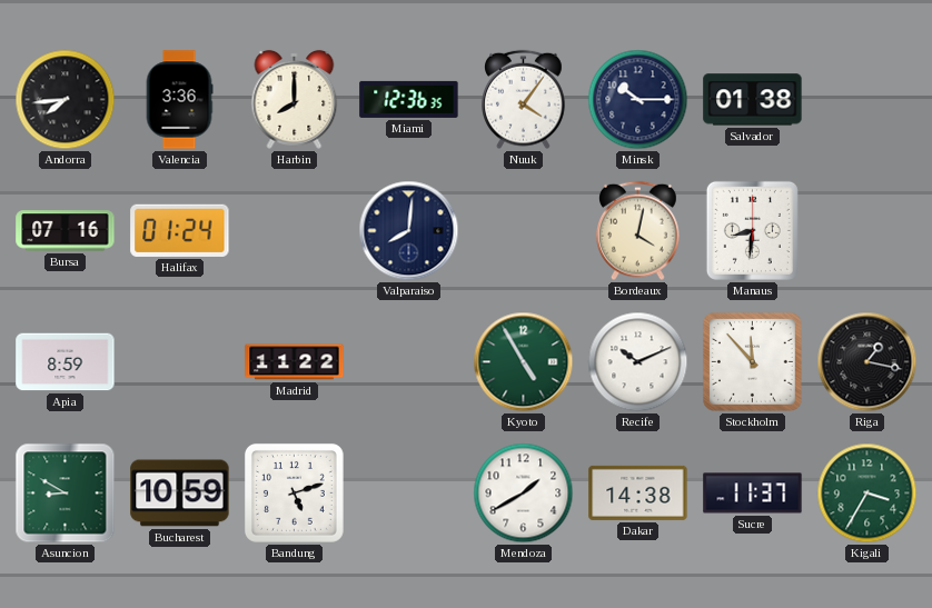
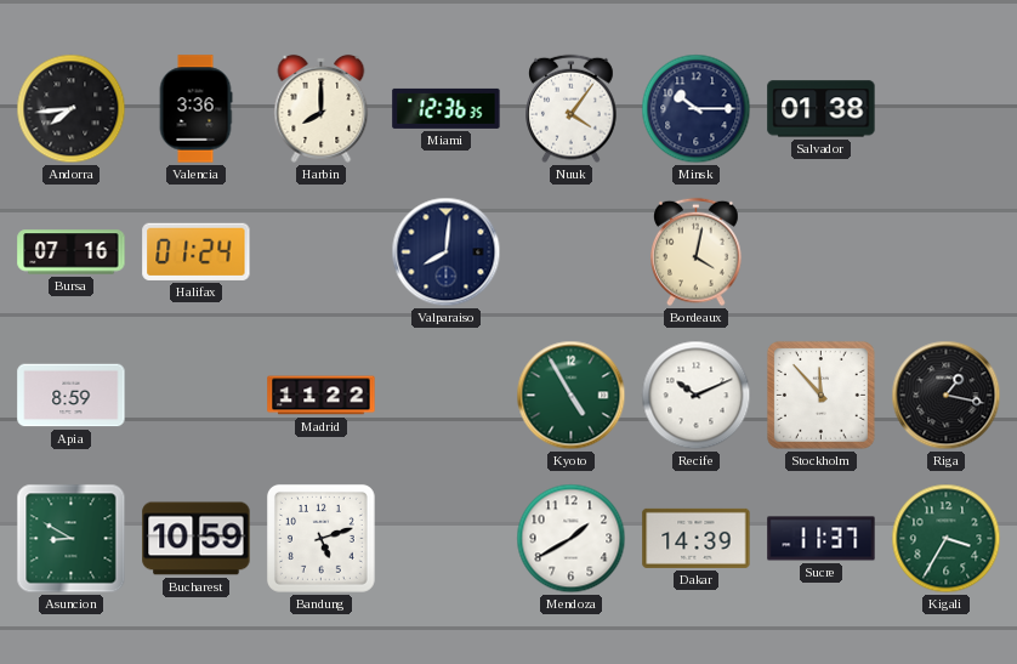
Manaus: 8:31 -> none (752, 230)
Dakar: 14:38 -> 14:39 (697, 538)
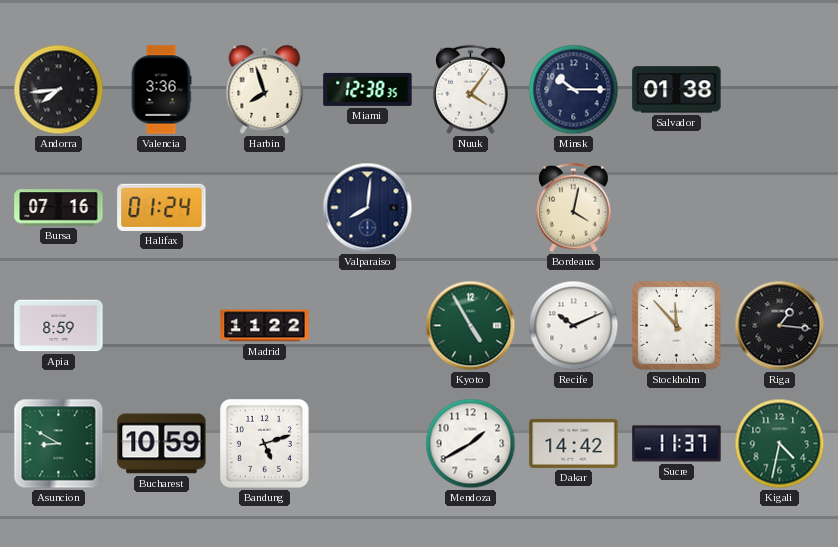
Harbin: 8:00 -> 7:57 (265, 89)
Miami: 12:36 -> 12:38 (368, 89)
Riga: 1:17 -> 1:16 (780, 326)
Dakar: 14:39 -> 14:42 (574, 443)
Kigali: 3:35 -> 4:32 (780, 444)
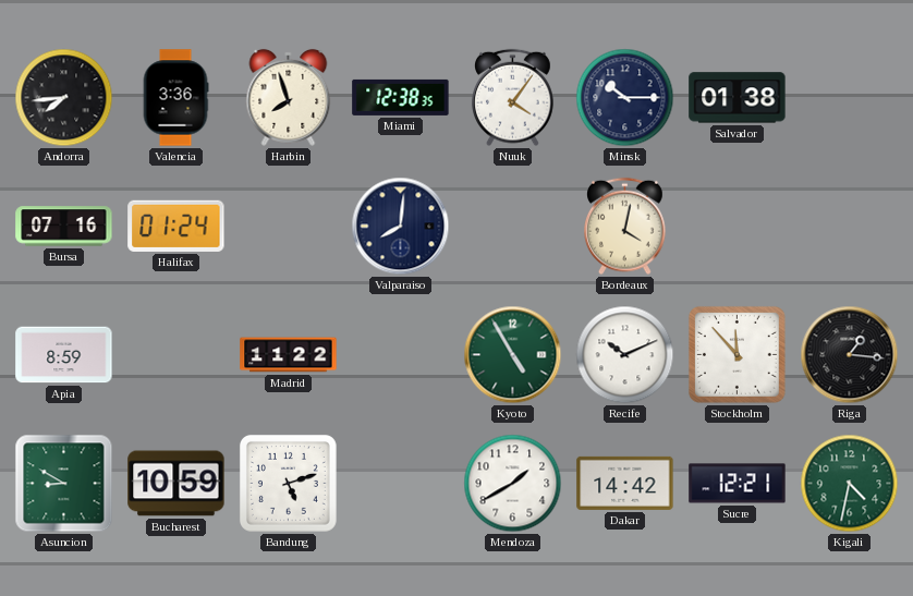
Sucre: 11:37 -> 12:21 (738, 484)
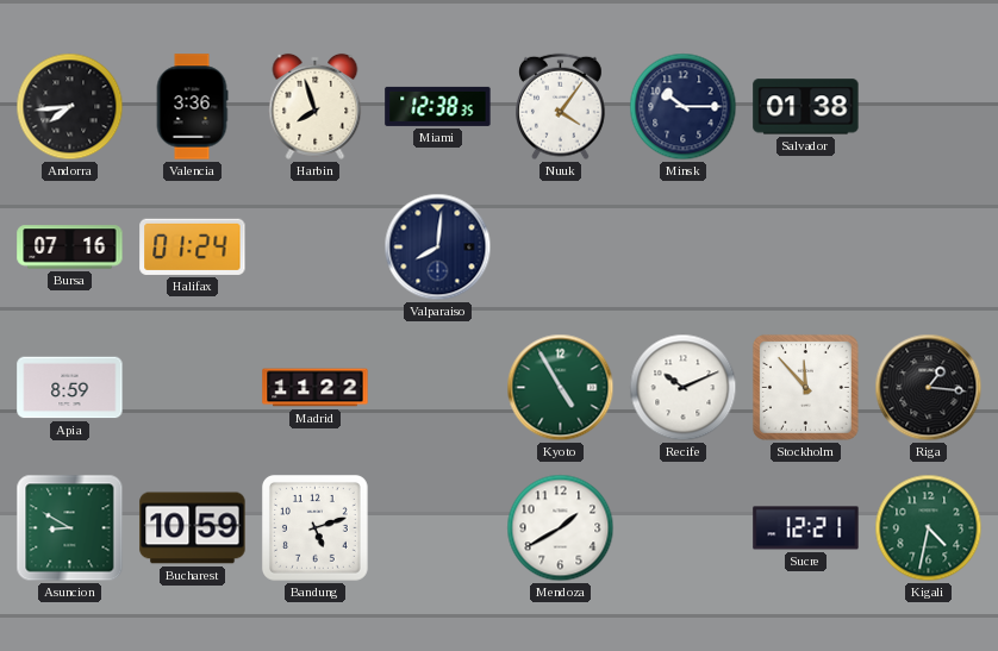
Bordeaux: 4:02 -> none (625, 227)
Dakar: 14:42 -> none (625, 483)
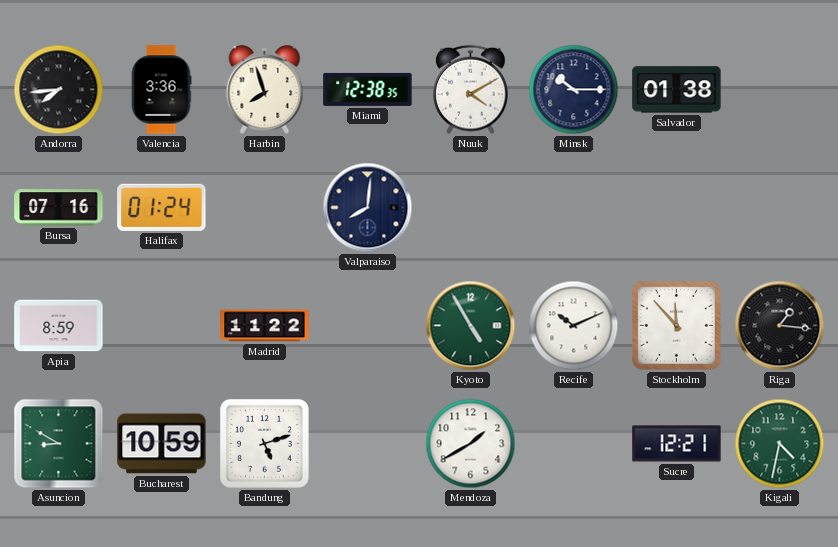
Nuuk: 4:06 -> 4:10 (471, 90)
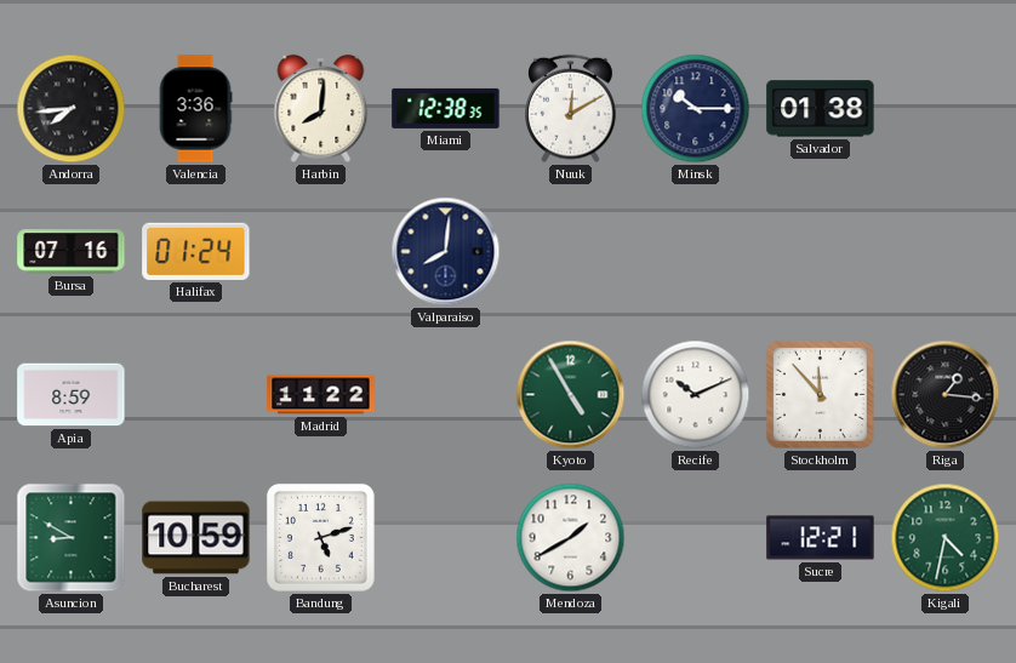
Harbin: 7:57 -> 8:01 (321, 108)
Nuuk: 4:10 -> 12:10 (571, 109)
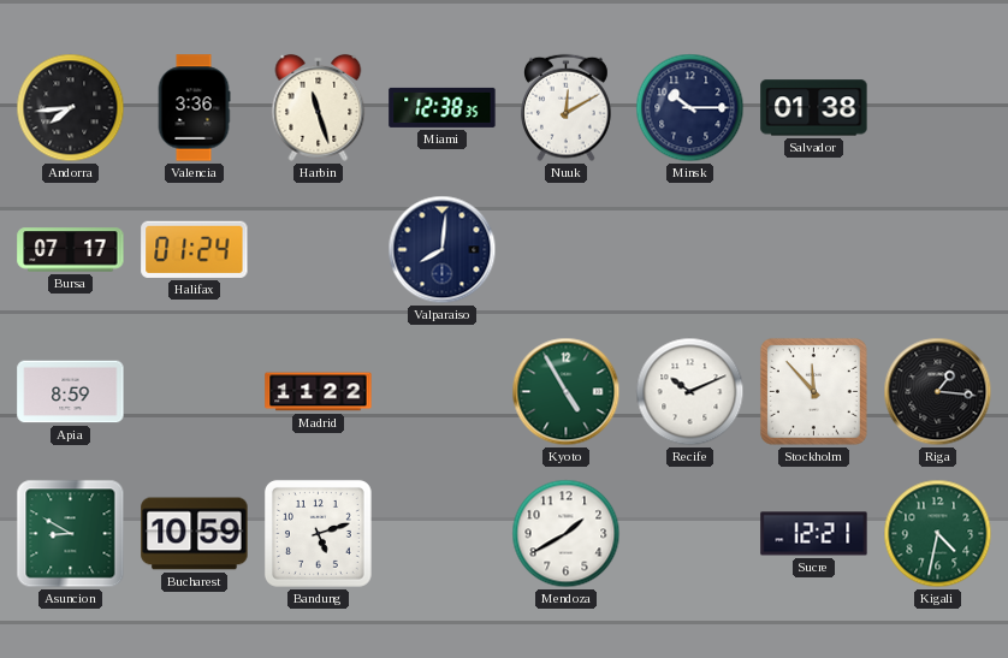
Harbin: 8:01 -> 11:27 (319, 107)
Bursa: 07:16 -> 07:17 (71, 250)
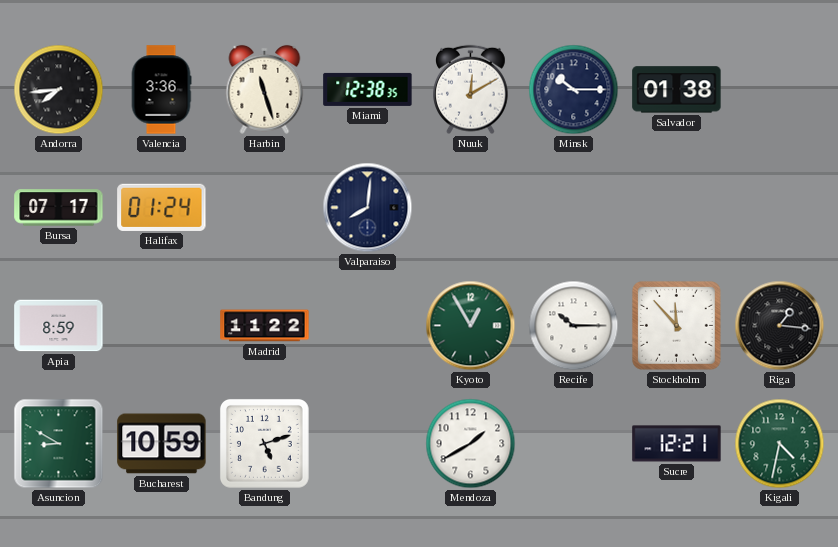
Kyoto: 4:55 -> 12:55 (471, 326)
Recife: 10:11 -> 10:15 (574, 326)
